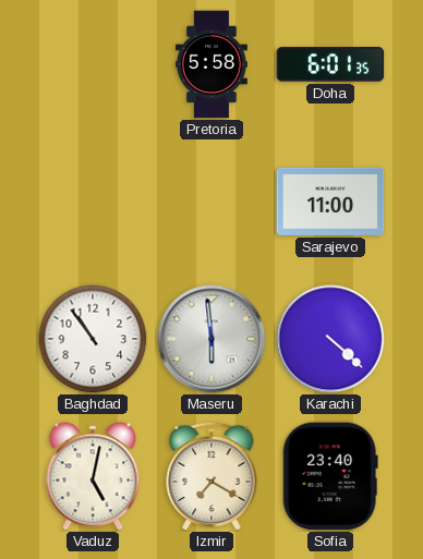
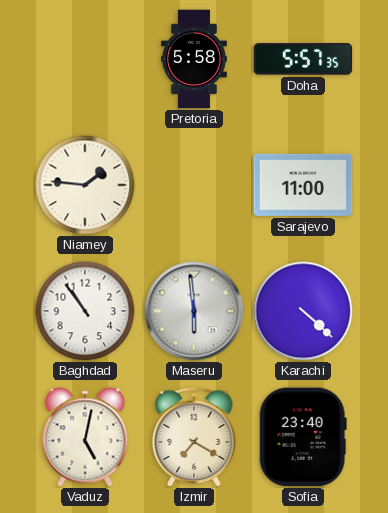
Doha: 6:01 -> 5:57 (303, 59)
Niamey: none -> 1:46 (85, 185)
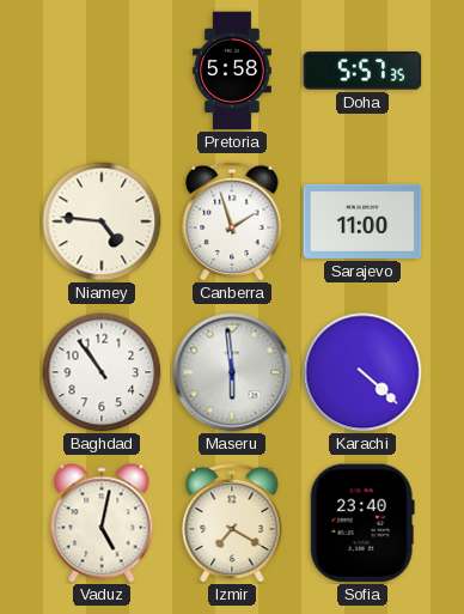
Niamey: 1:46 -> 4:46 (102, 221)
Canberra: none -> 1:57 (232, 221)
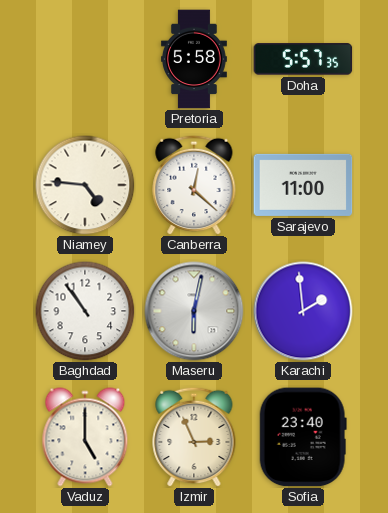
Canberra: 1:57 -> 12:22 (194, 185)
Maseru: 5:59 -> 6:02 (194, 311)
Karachi: 4:22 -> 1:59 (303, 311)
Vaduz: 5:02 -> 5:00 (85, 437)
Izmir: 7:20 -> 2:56 (194, 437)
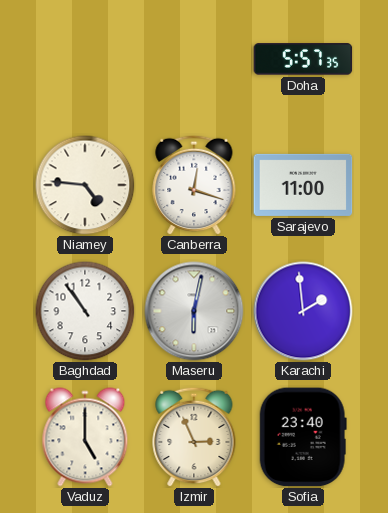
Pretoria: 5:58 -> none (194, 59)
Canberra: 12:22 -> 12:18 (194, 185)
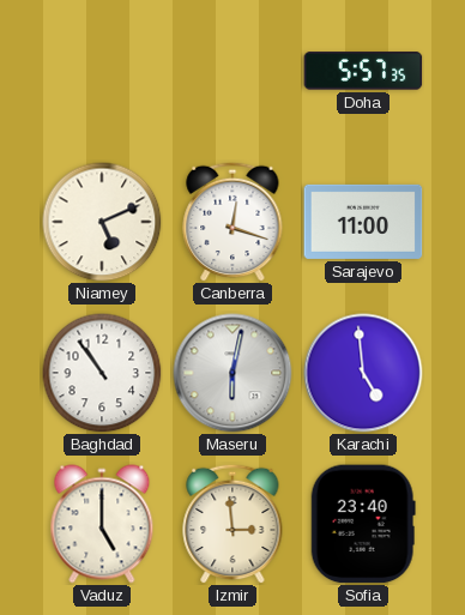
Niamey: 4:46 -> 5:11 (102, 222)
Karachi: 1:59 -> 4:59 (363, 373)
Izmir: 2:56 -> 2:59 (232, 524)
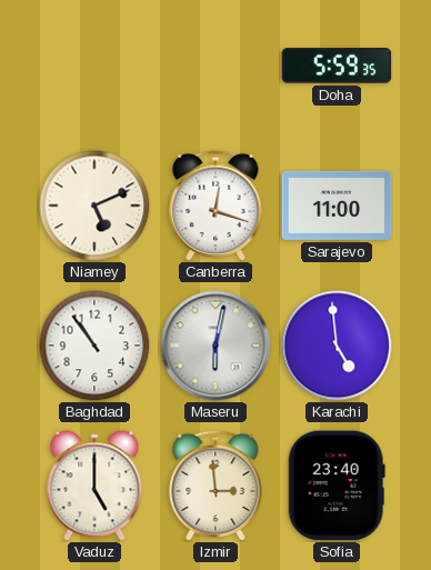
Doha: 5:57 -> 5:59 (337, 66)
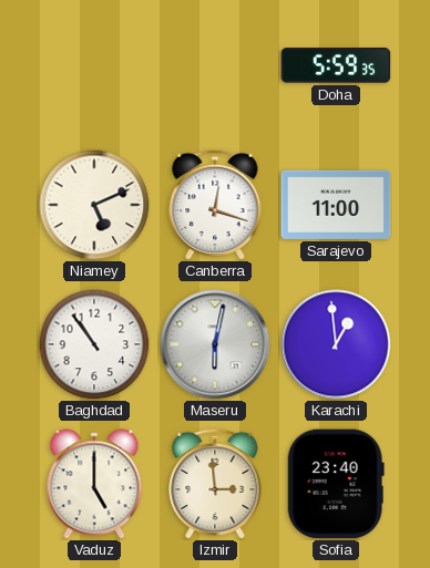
Karachi: 4:59 -> 12:59 (336, 344)
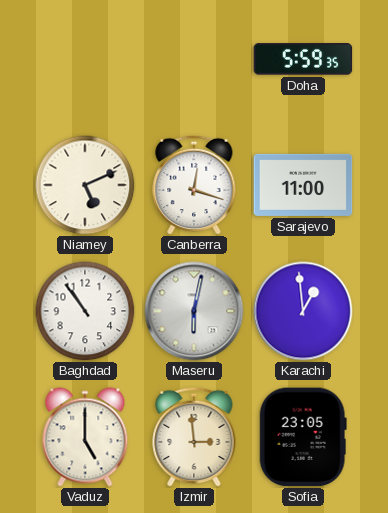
Sofia: 23:40 -> 23:05 (303, 437)
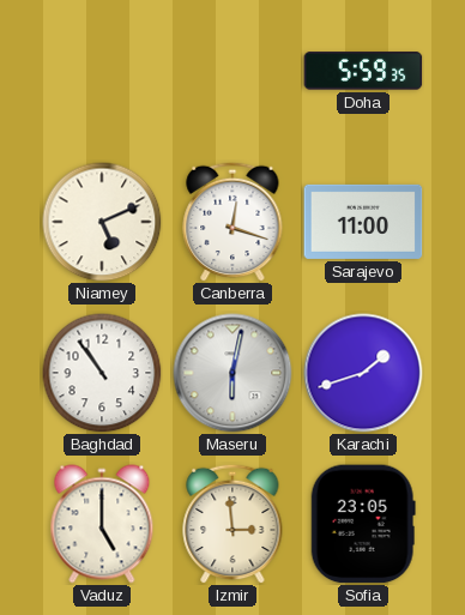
Karachi: 12:59 -> 1:42 (363, 373)
